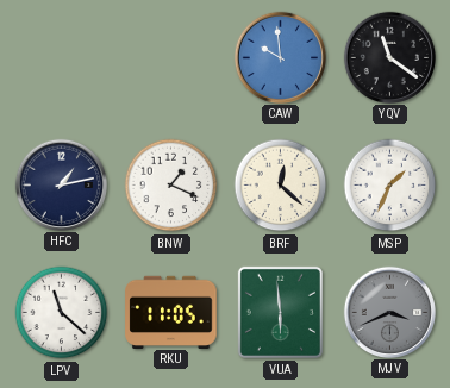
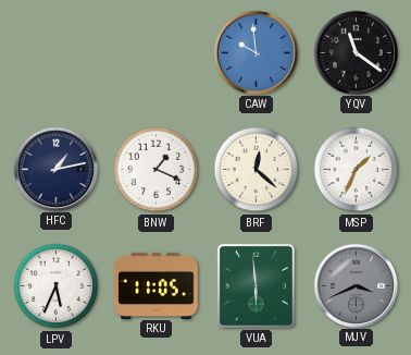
LPV: 11:22 -> 5:34 (57, 286)
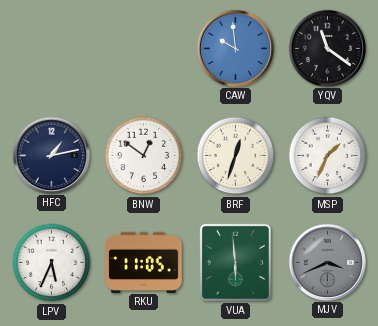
BNW: 1:19 -> 12:51 (144, 156)
BRF: 12:22 -> 12:33 (236, 156)
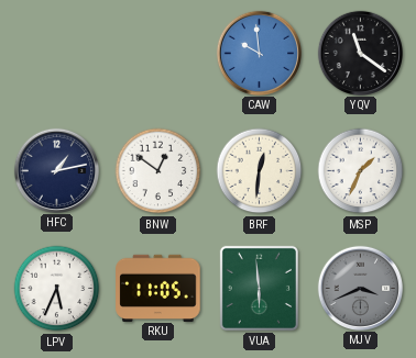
BRF: 12:33 -> 12:31 (260, 171)
